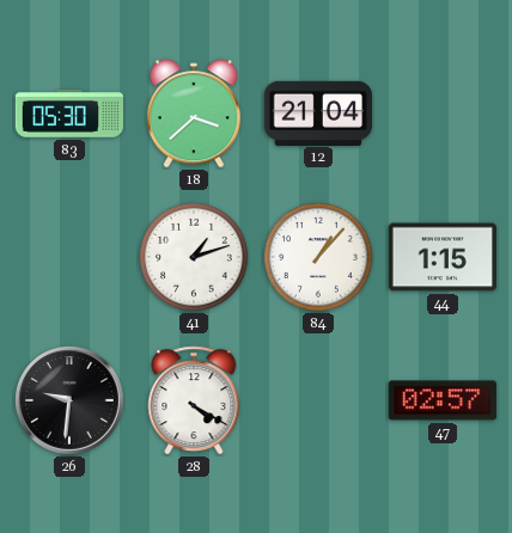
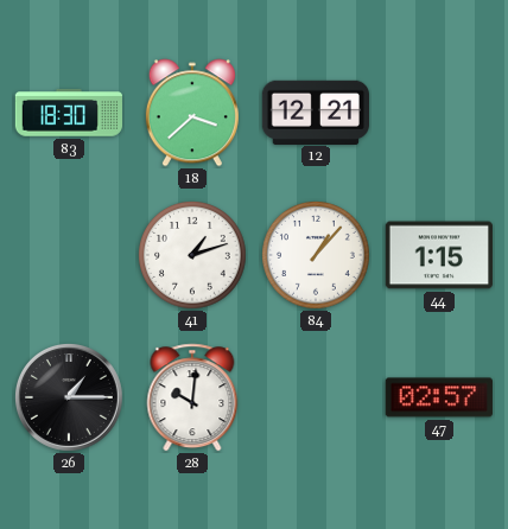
83: 05:30 -> 18:30 (68, 113)
12: 21:04 -> 12:21 (315, 111)
26: 9:31 -> 1:15 (69, 397)
28: 4:20 -> 10:01 (192, 397)
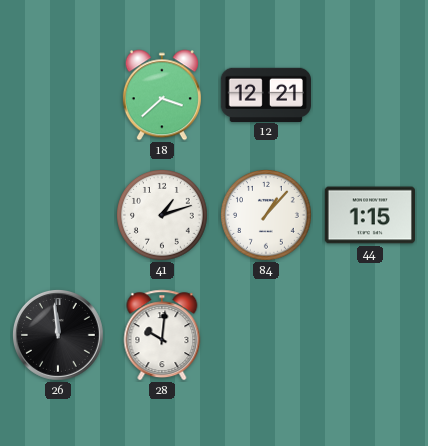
83: 18:30 -> none (68, 113)
26: 1:15 -> 11:59 (58, 335)
47: 02:57 -> none (439, 397)
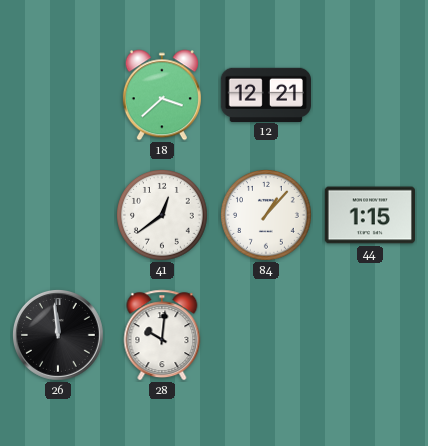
41: 1:12 -> 12:39 (163, 216)
